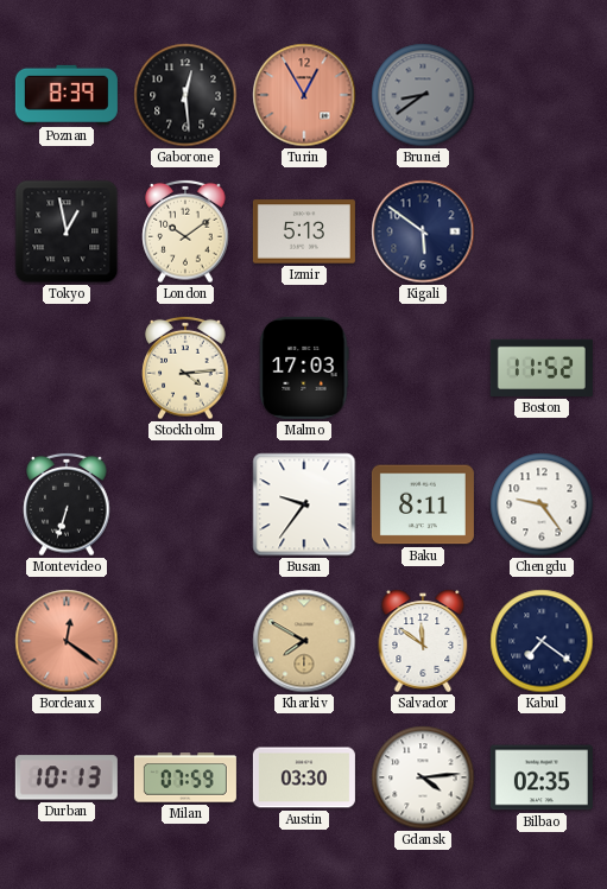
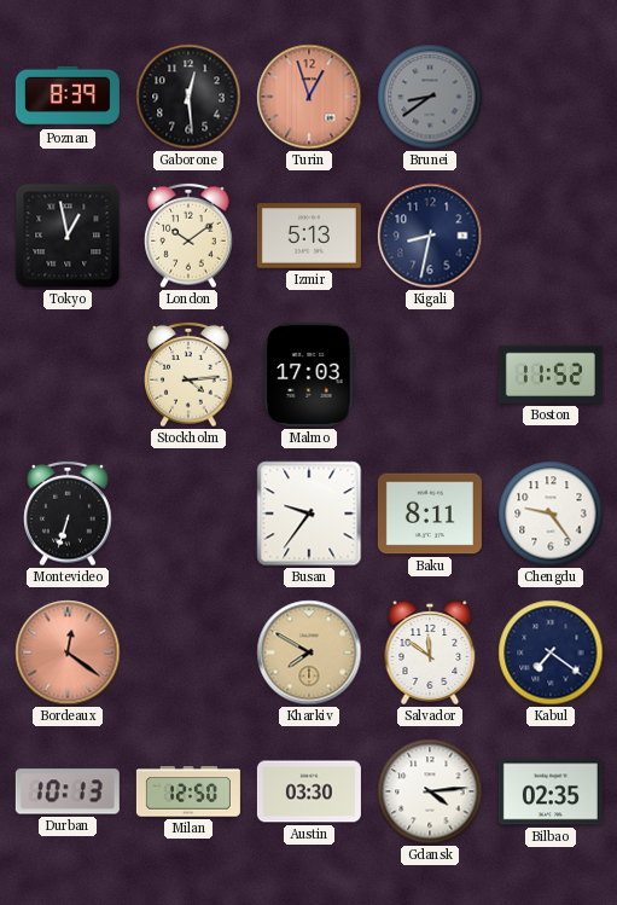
Turin: 12:55 -> 12:57 (309, 97)
Kigali: 5:51 -> 8:32 (430, 236)
Milan: 07:59 -> 12:50 (188, 791)
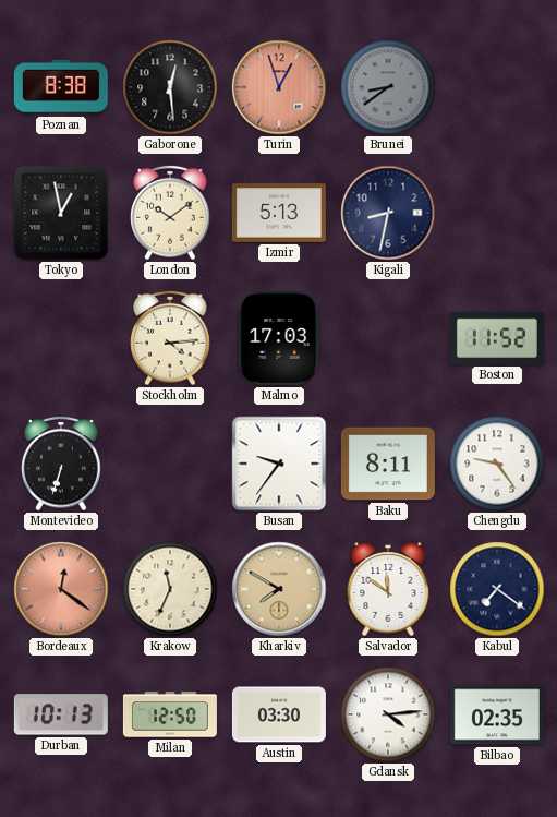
Poznan: 8:39 -> 8:38 (61, 87)
Krakow: none -> 11:34 (170, 589)
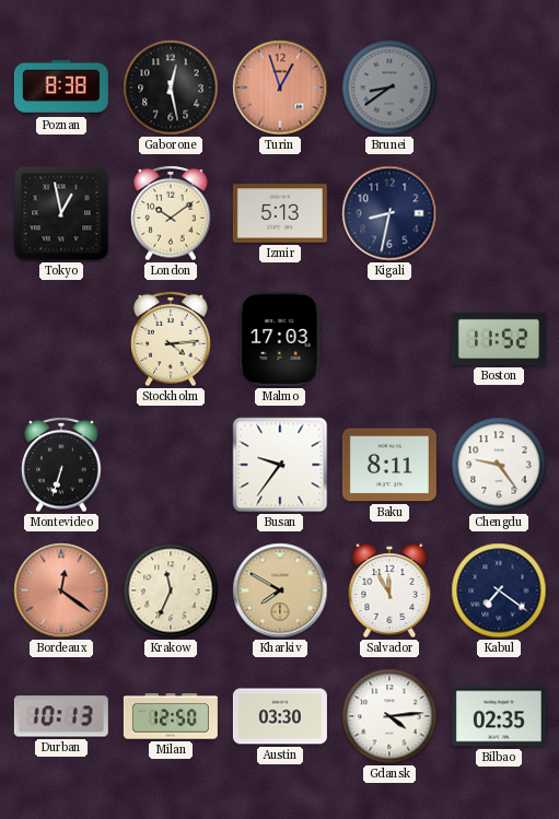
Gaborone: 12:29 -> 12:28 (171, 87)
Salvador: 11:51 -> 11:55 (389, 590)
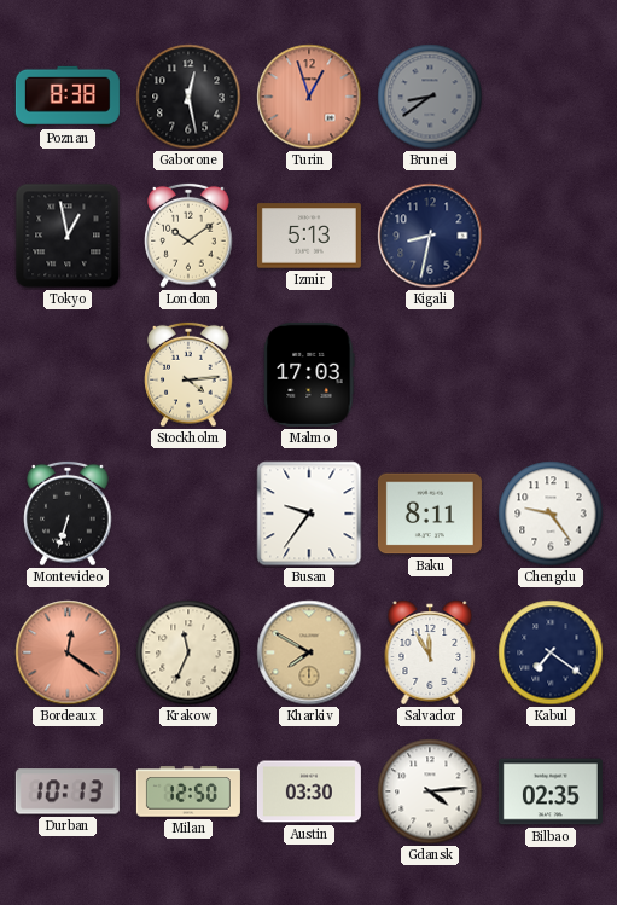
Boston: 11:52 -> none (499, 339)
